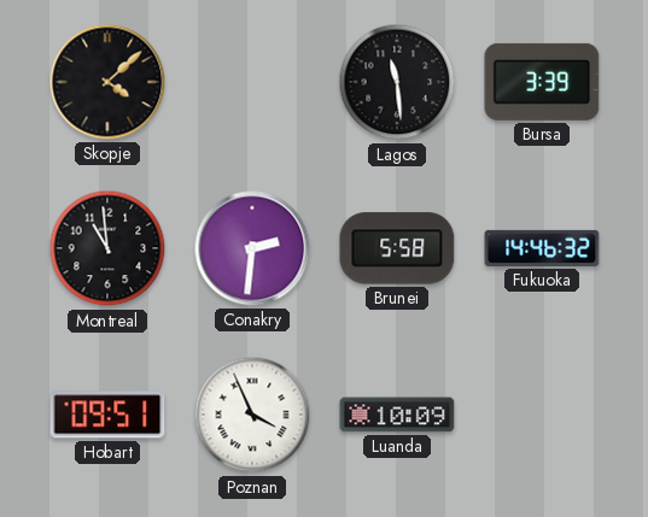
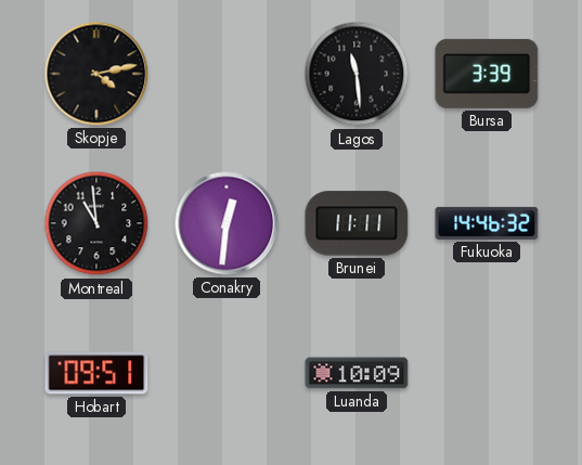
Skopje: 4:08 -> 4:13 (96, 74)
Conakry: 2:31 -> 12:31 (227, 223)
Brunei: 5:58 -> 11:11 (357, 223)
Poznan: 3:56 -> none (252, 415)
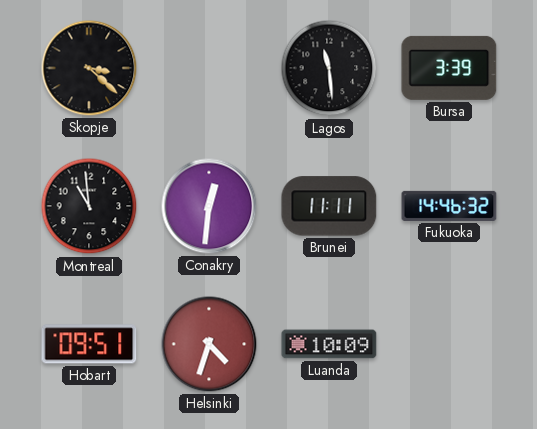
Skopje: 4:13 -> 3:22 (89, 68)
Helsinki: none -> 4:33 (209, 344)
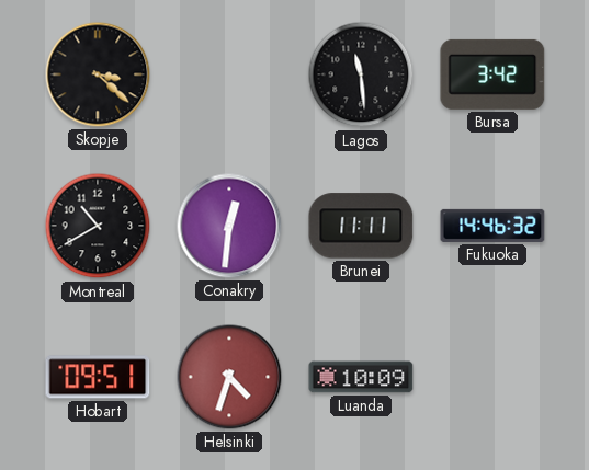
Bursa: 3:39 -> 3:42 (492, 74)
Montreal: 10:59 -> 10:40 (98, 226)
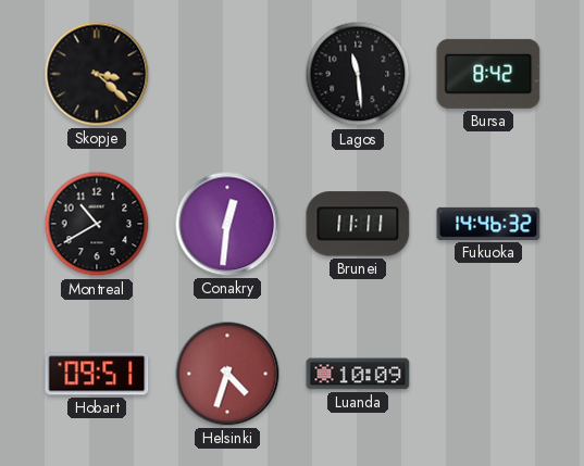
Bursa: 3:42 -> 8:42 (488, 74)
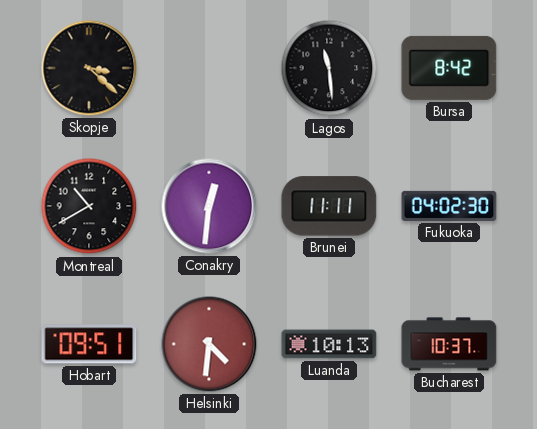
Fukuoka: 14:46 -> 04:02 (449, 206)
Helsinki: 4:33 -> 4:31 (209, 344)
Luanda: 10:09 -> 10:13 (329, 344)
Bucharest: none -> 10:37 (449, 344)
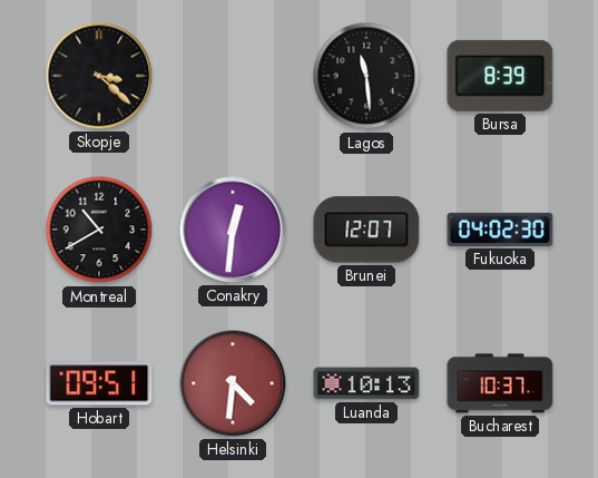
Bursa: 8:42 -> 8:39 (500, 76)
Brunei: 11:11 -> 12:07 (366, 230)
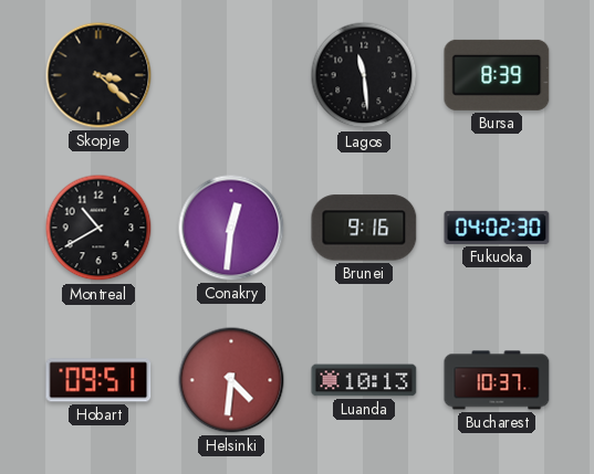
Brunei: 12:07 -> 9:16 (364, 228)
